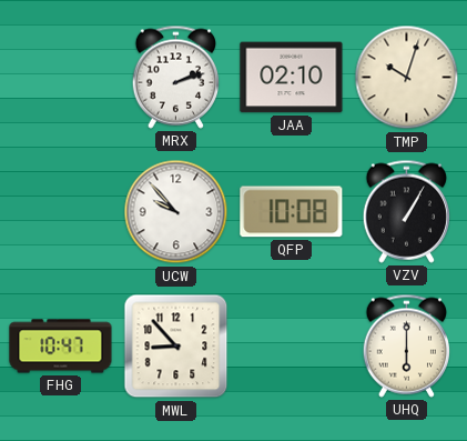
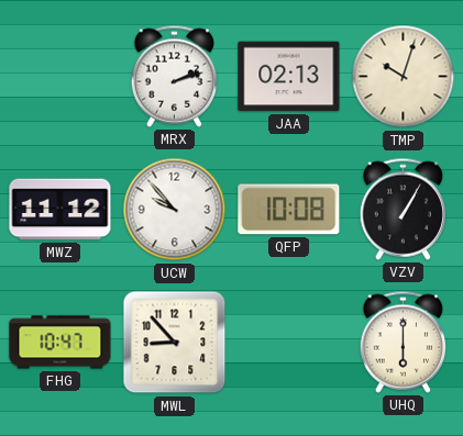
JAA: 02:10 -> 02:13 (289, 77)
MWZ: none -> 11:12 (60, 210)
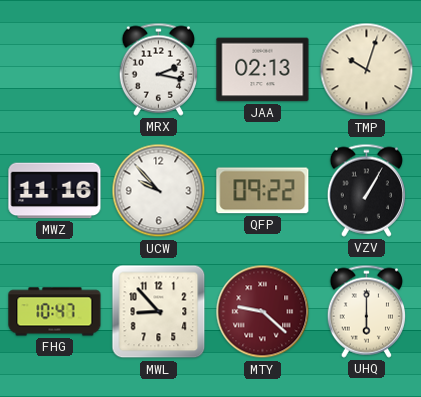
MRX: 2:12 -> 2:17 (158, 69)
MWZ: 11:12 -> 11:16 (55, 191)
QFP: 10:08 -> 09:22 (263, 191)
MTY: none -> 9:22 (263, 312)
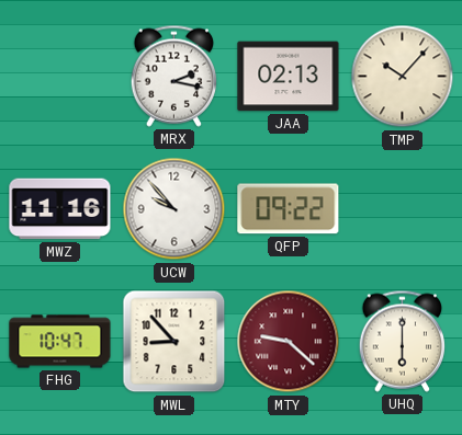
TMP: 10:03 -> 10:07 (403, 77)
VZV: 1:05 -> none (366, 190)
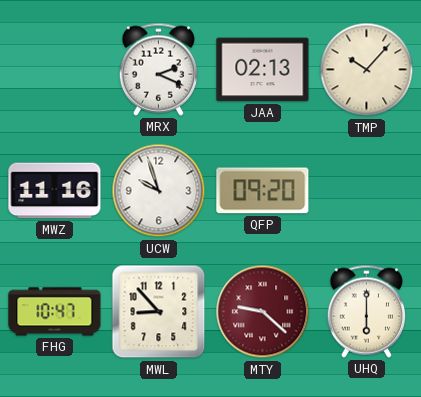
MRX: 2:17 -> 2:19 (158, 69)
UCW: 9:53 -> 9:57 (159, 191)
QFP: 09:22 -> 09:20 (263, 191)
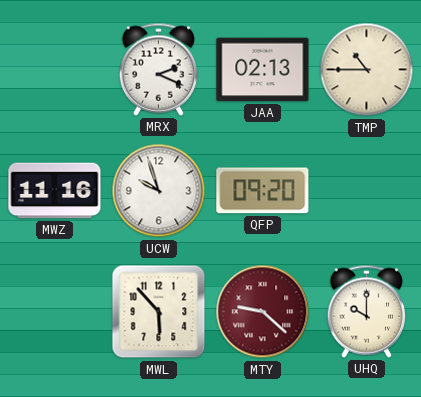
TMP: 10:07 -> 10:45 (367, 70)
FHG: 10:47 -> none (55, 312)
MWL: 8:53 -> 5:53 (159, 312)
UHQ: 6:00 -> 10:00 (366, 311)
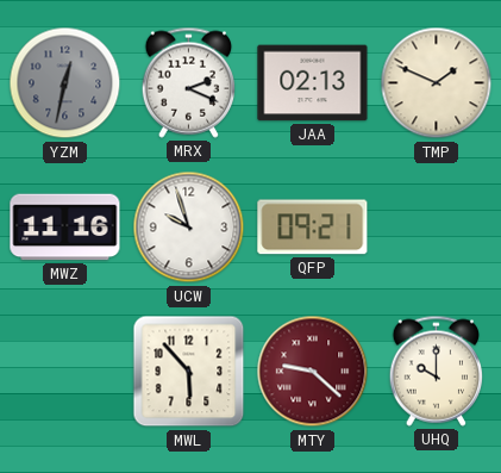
YZM: none -> 12:32 (65, 83)
TMP: 10:45 -> 1:49 (437, 83)
QFP: 09:20 -> 09:21 (313, 228)
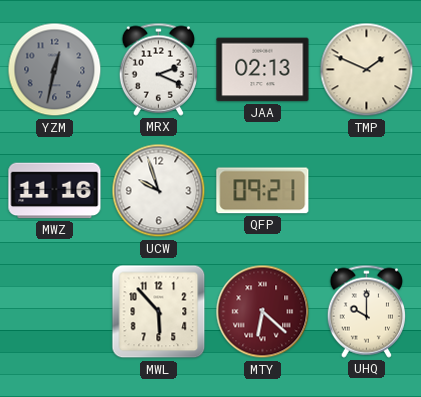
MTY: 9:22 -> 6:22 (263, 312)
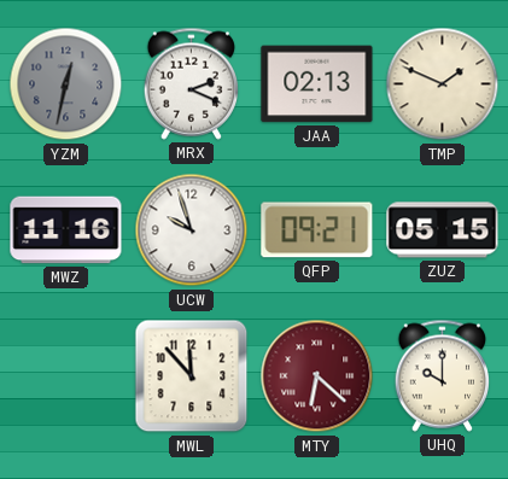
ZUZ: none -> 05:15 (443, 230)
MWL: 5:53 -> 11:53 (192, 376)
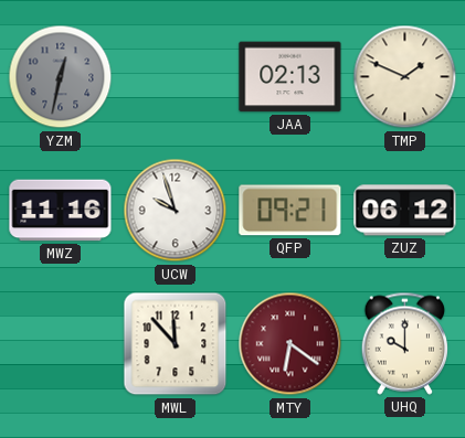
MRX: 2:19 -> none (191, 83)
ZUZ: 05:15 -> 06:12 (405, 211)
MTY: 6:22 -> 6:21 (290, 344)
